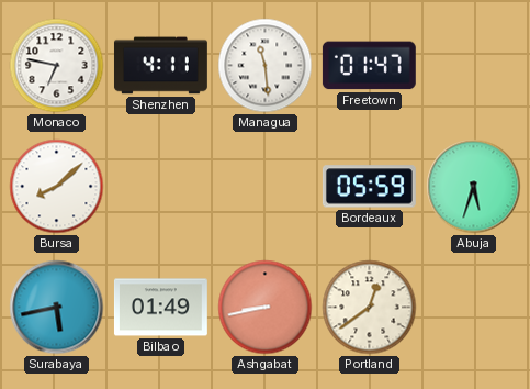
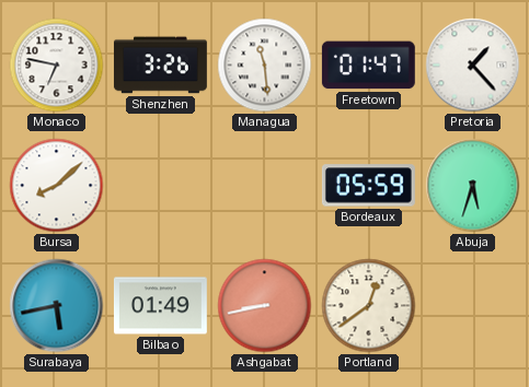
Shenzhen: 4:11 -> 3:26 (160, 66)
Pretoria: none -> 1:23 (473, 66)
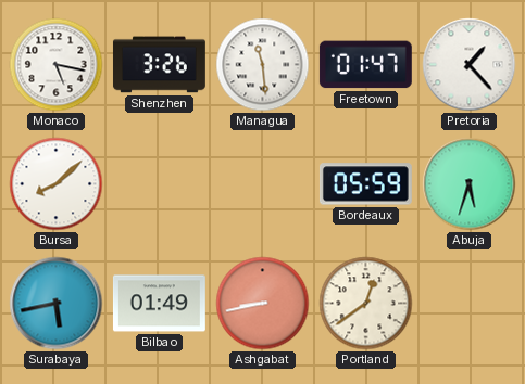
Monaco: 6:47 -> 5:17 (57, 65)
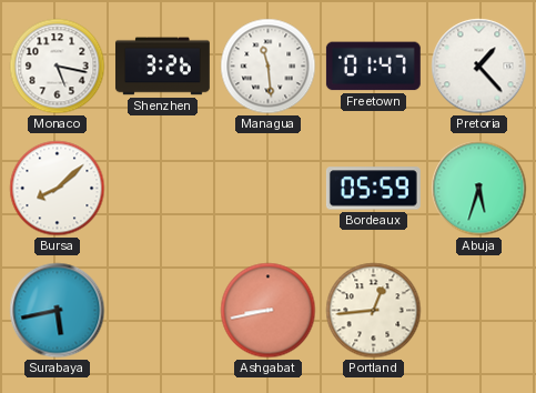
Bilbao: 01:49 -> none (159, 304)
Portland: 12:39 -> 12:44 (374, 311)
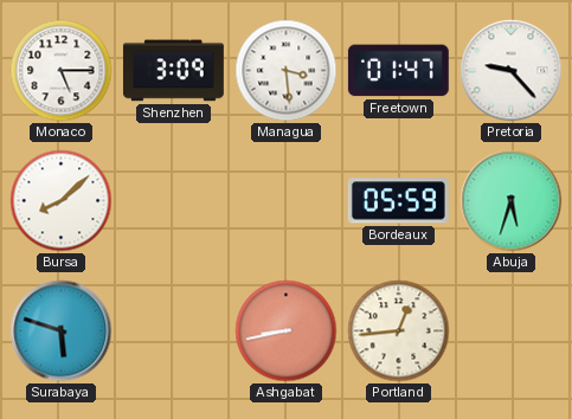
Monaco: 5:17 -> 5:15 (62, 71)
Shenzhen: 3:26 -> 3:09 (173, 71)
Managua: 11:29 -> 3:29 (287, 71)
Pretoria: 1:23 -> 9:23 (512, 71)
Surabaya: 5:43 -> 5:48 (62, 331)
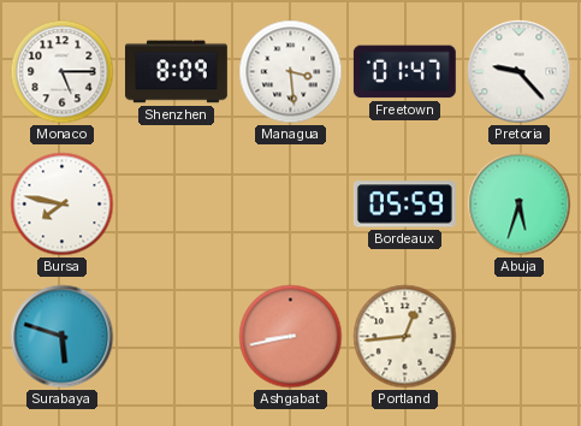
Shenzhen: 3:09 -> 8:09 (176, 72)
Bursa: 8:08 -> 7:47 (63, 205)
